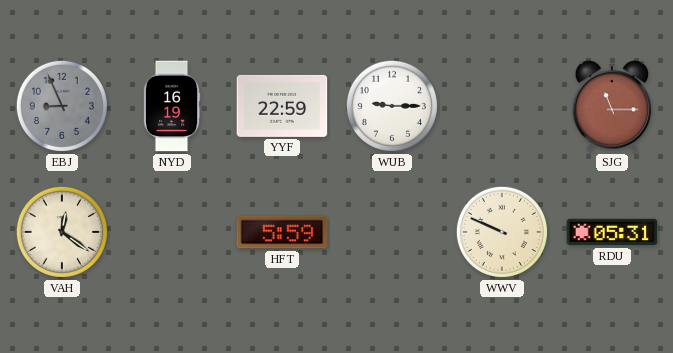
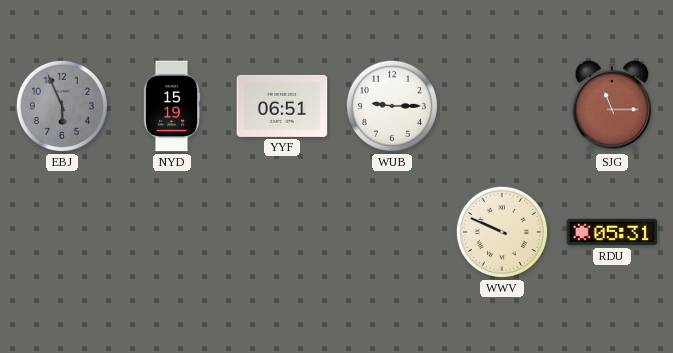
EBJ: 8:56 -> 5:56 (62, 106)
NYD: 16:19 -> 15:19 (172, 106)
YYF: 22:59 -> 06:51 (282, 106)
VAH: 12:21 -> none (62, 232)
HFT: 5:59 -> none (282, 232)
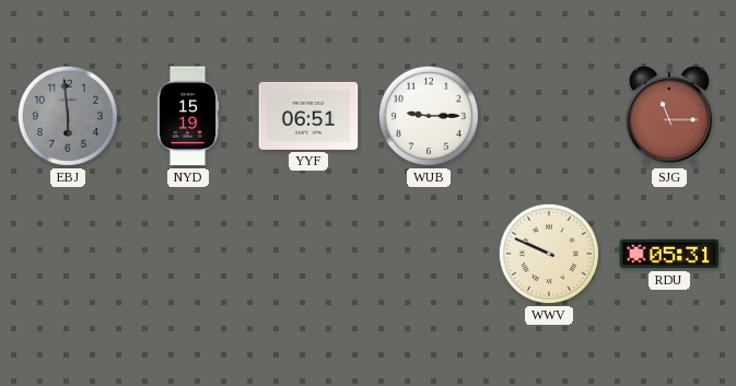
EBJ: 5:56 -> 5:59 (68, 116)
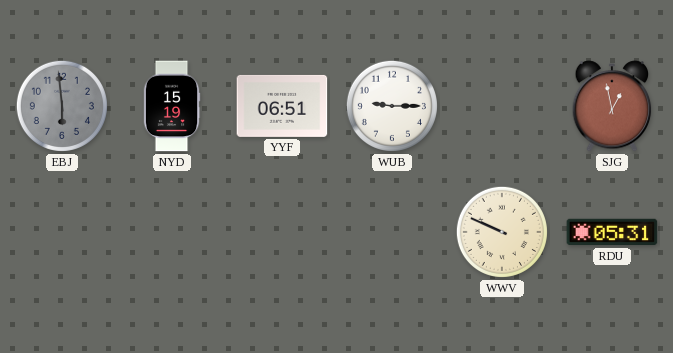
SJG: 11:15 -> 12:58 (612, 106)
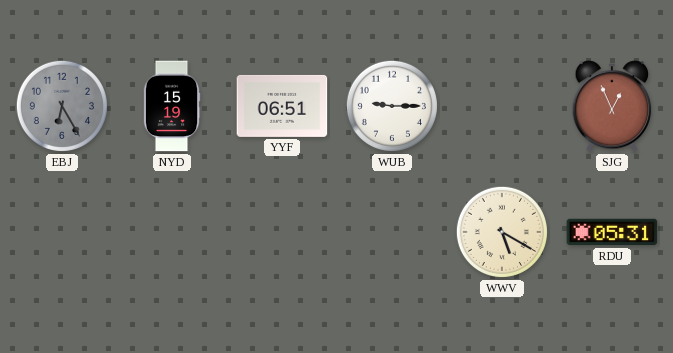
EBJ: 5:59 -> 6:25 (62, 106)
SJG: 12:58 -> 12:56 (612, 106)
WWV: 9:49 -> 5:20 (502, 232)
